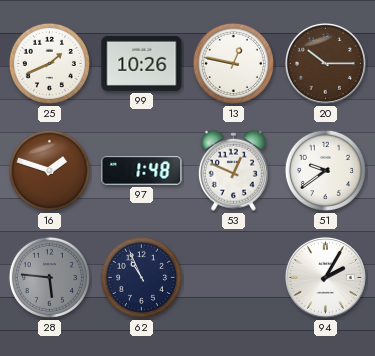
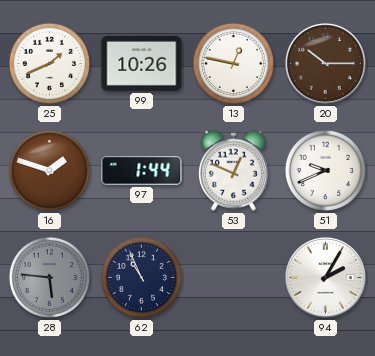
97: 1:48 -> 1:44 (142, 171)
51: 9:39 -> 9:41 (325, 170)
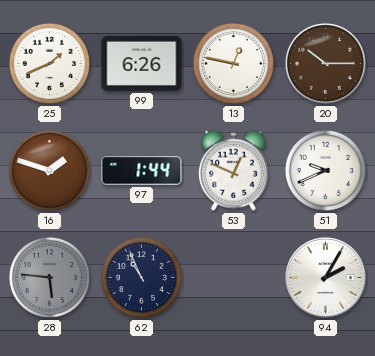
99: 10:26 -> 6:26 (142, 63)
